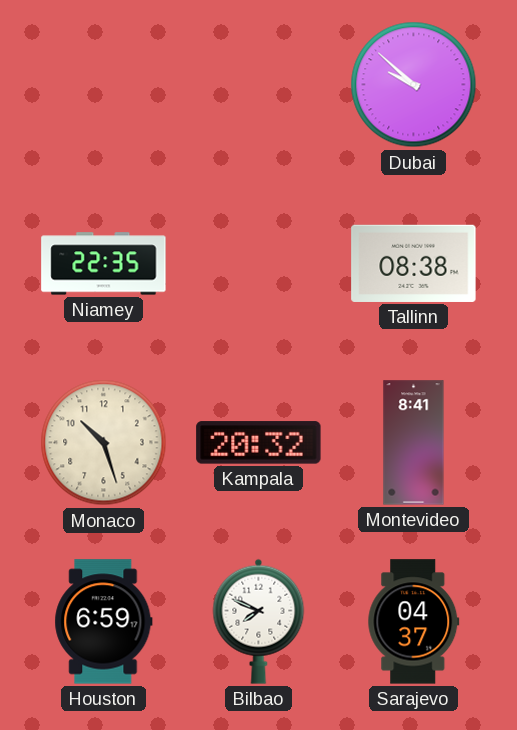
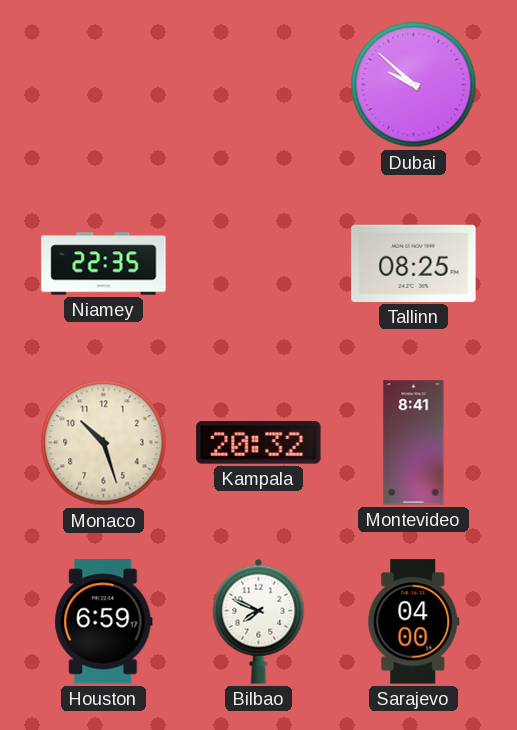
Tallinn: 08:38 -> 08:25 (414, 263)
Sarajevo: 04:37 -> 04:00 (414, 622)
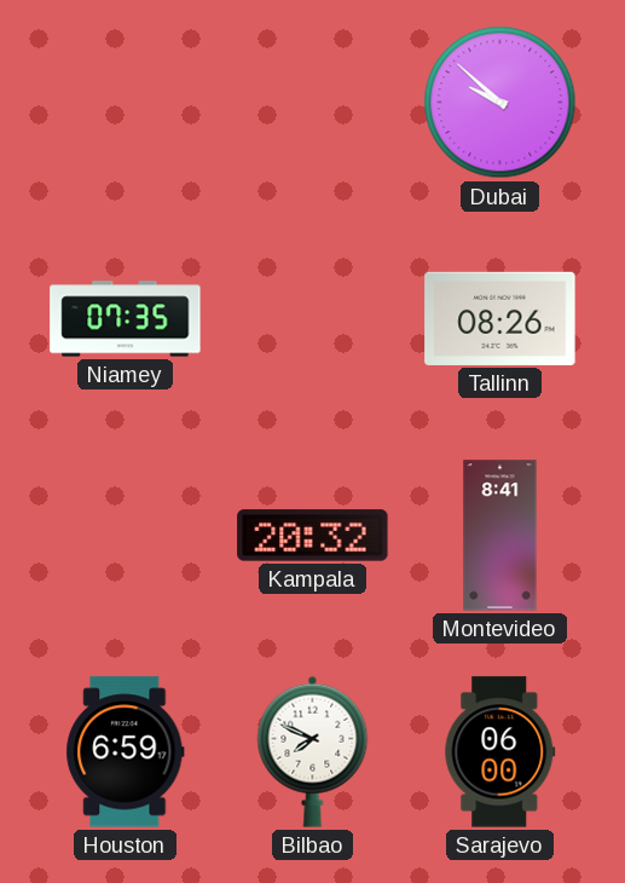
Niamey: 22:35 -> 07:35 (126, 319)
Tallinn: 08:25 -> 08:26 (500, 318)
Monaco: 10:27 -> none (104, 443)
Sarajevo: 04:00 -> 06:00 (500, 752)
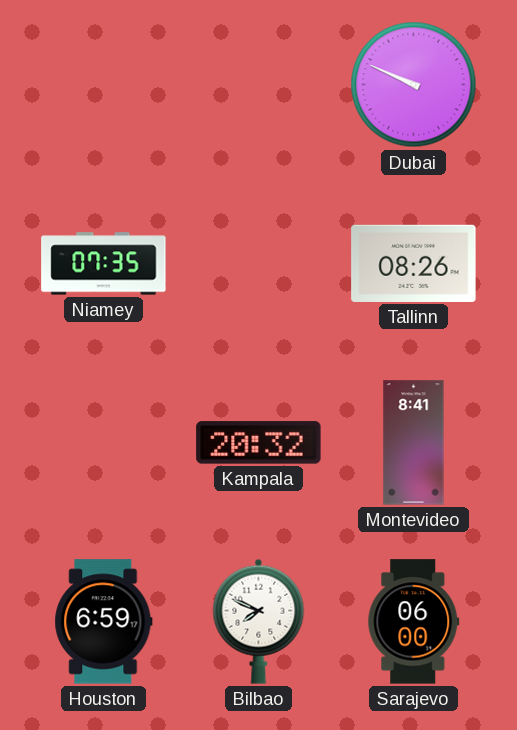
Dubai: 9:52 -> 9:49 (414, 85)
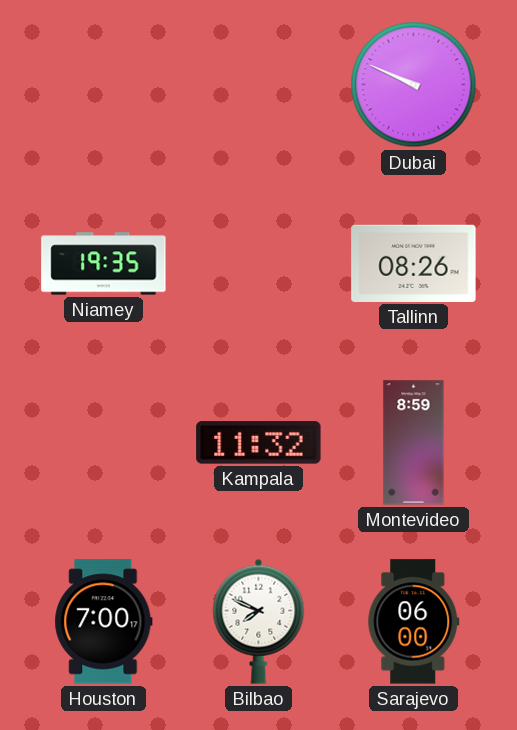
Niamey: 07:35 -> 19:35 (104, 264)
Kampala: 20:32 -> 11:32 (259, 443)
Montevideo: 8:41 -> 8:59 (414, 443)
Houston: 6:59 -> 7:00 (104, 622)
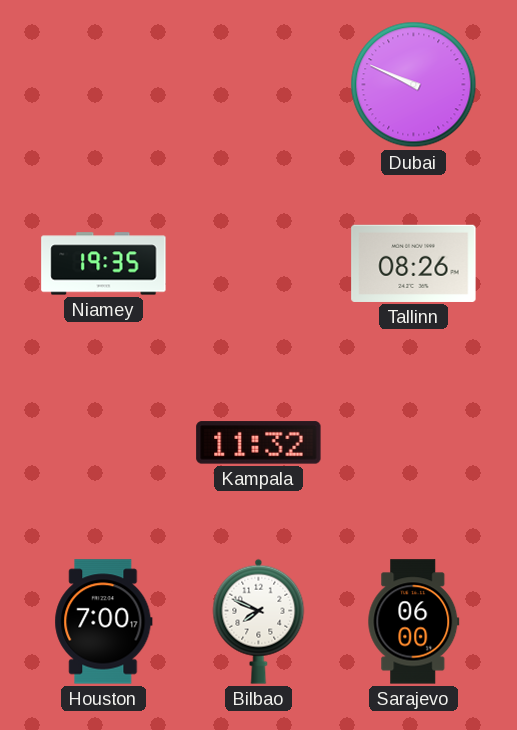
Montevideo: 8:59 -> none (414, 443)
